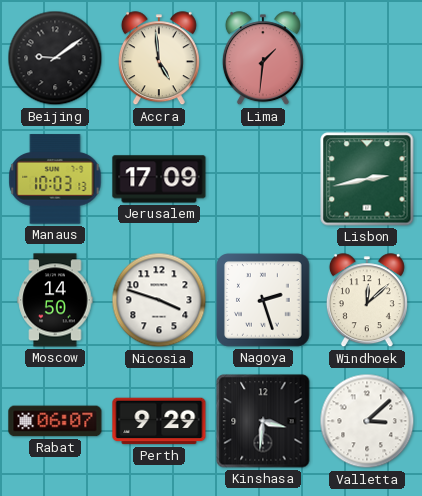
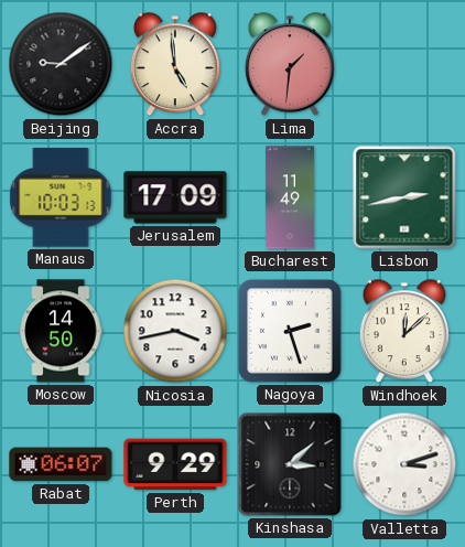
Bucharest: none -> 11:49 (290, 197)
Nicosia: 3:48 -> 3:43 (175, 331)
Kinshasa: 3:31 -> 3:08 (290, 464)
Valletta: 3:08 -> 3:12 (404, 464)
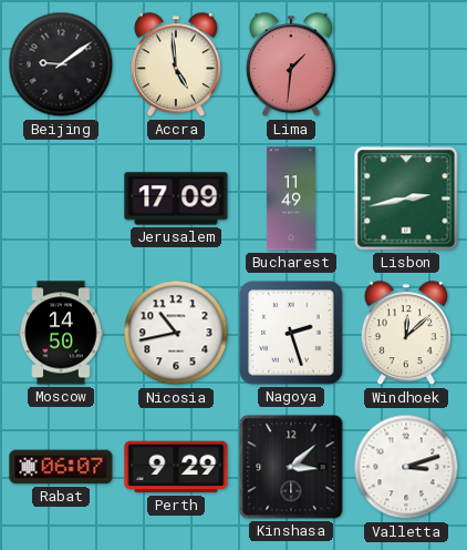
Manaus: 10:03 -> none (61, 197)
Nicosia: 3:43 -> 10:43 (176, 333)
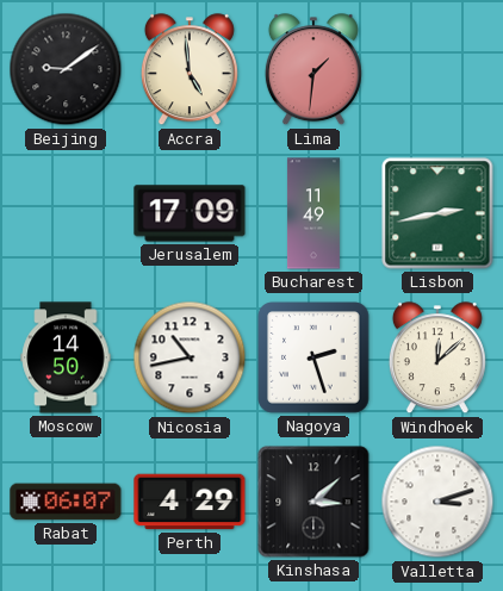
Perth: 9:29 -> 4:29 (190, 502)
